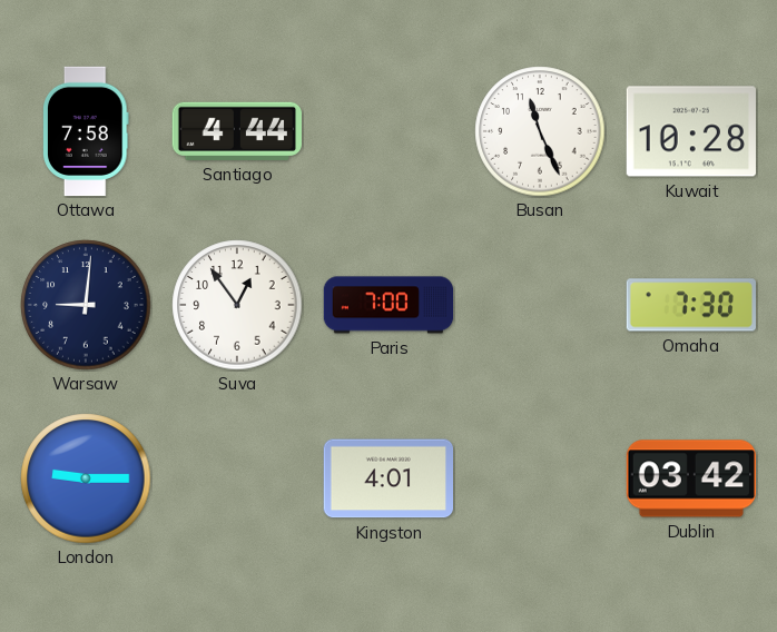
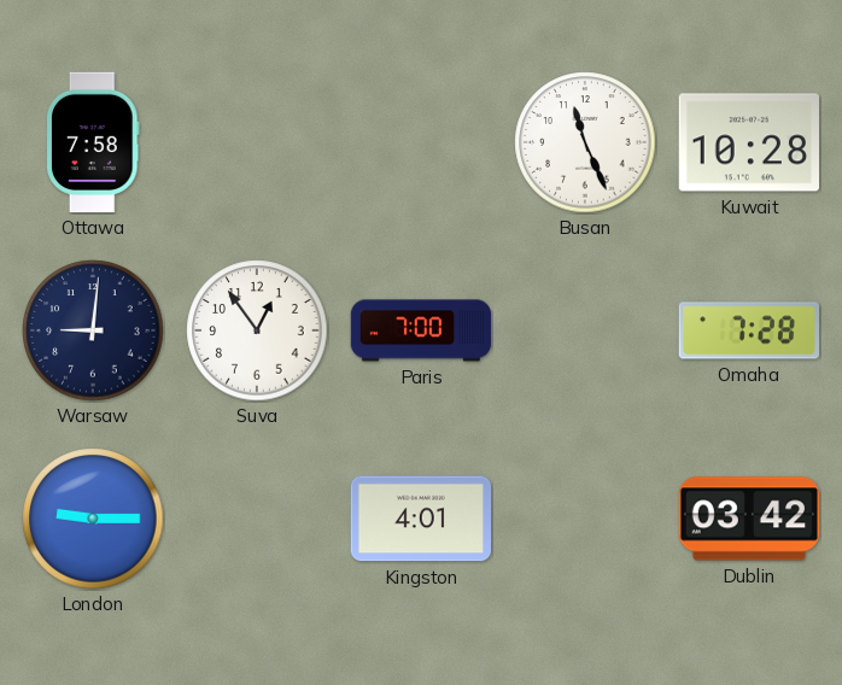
Santiago: 4:44 -> none (237, 131)
Omaha: 7:30 -> 7:28 (748, 330)
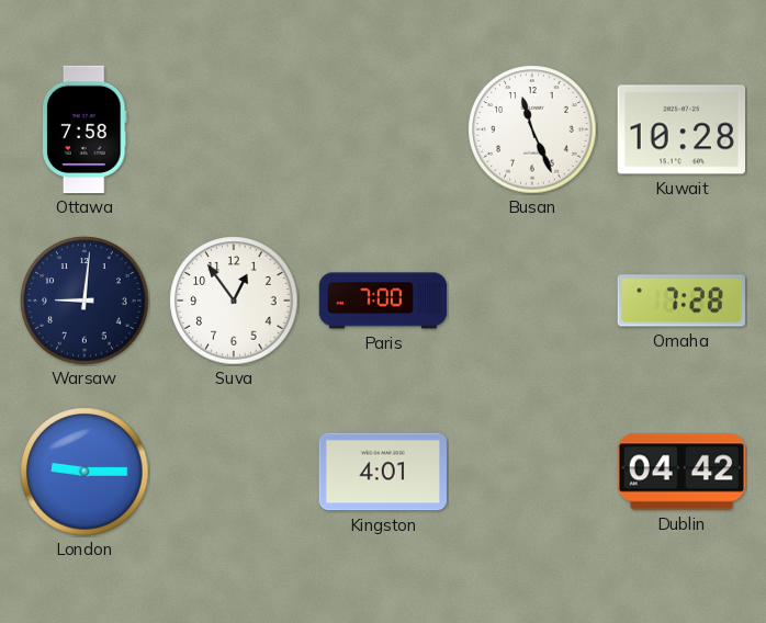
Dublin: 03:42 -> 04:42 (681, 472)
